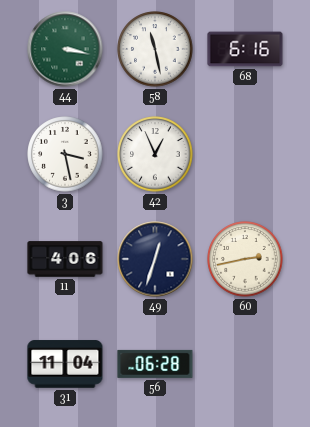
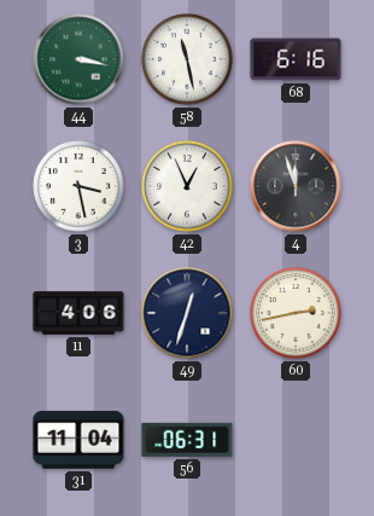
4: none -> 11:57 (296, 186)
56: 06:28 -> 06:31 (187, 440)
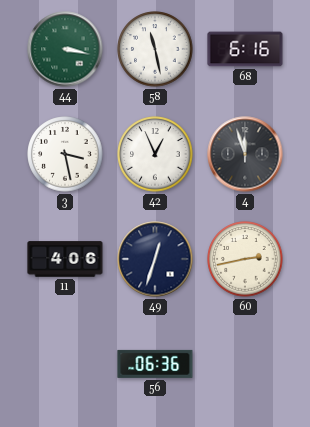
31: 11:04 -> none (78, 440)
56: 06:31 -> 06:36 (155, 364)
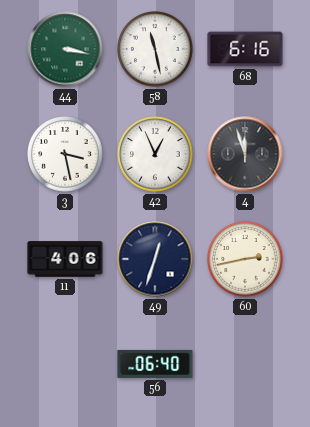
56: 06:36 -> 06:40 (155, 364)
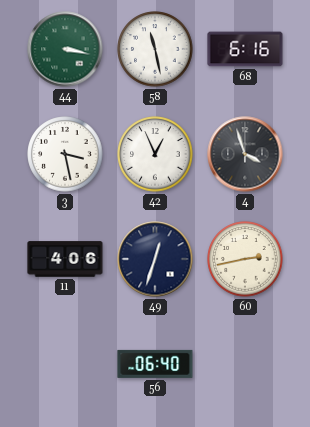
4: 11:57 -> 3:57 (245, 154)
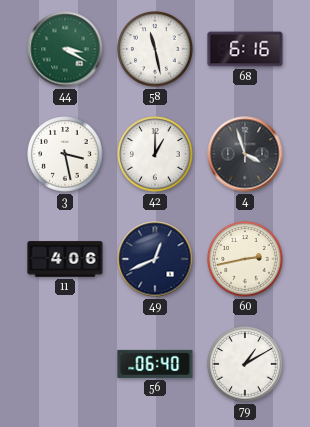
44: 3:17 -> 3:20 (65, 49)
42: 12:56 -> 1:00 (155, 154)
49: 12:33 -> 12:41 (155, 259)
79: none -> 1:10 (245, 364)
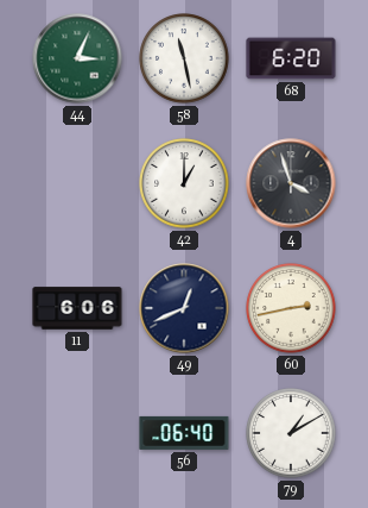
44: 3:20 -> 3:04 (77, 58)
68: 6:16 -> 6:20 (291, 58)
3: 3:28 -> none (65, 154)
11: 4:06 -> 6:06 (77, 308)
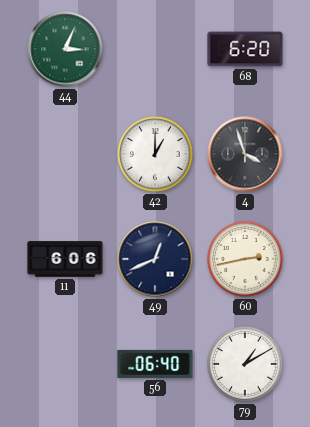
58: 11:28 -> none (184, 58)
